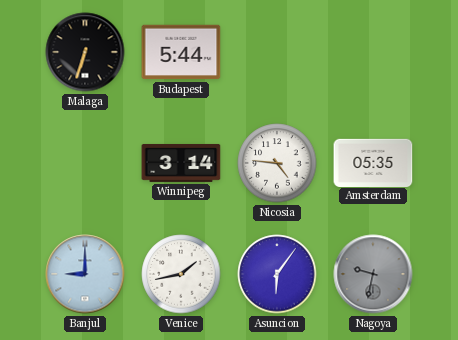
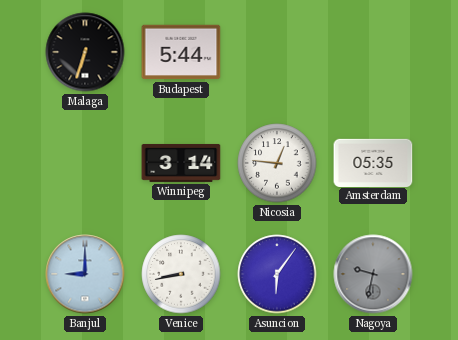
Nicosia: 4:46 -> 12:46 (277, 163)
Venice: 1:43 -> 8:43 (181, 274)
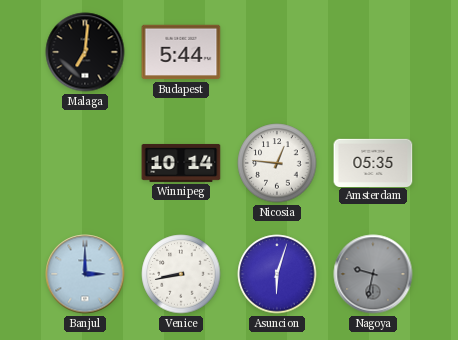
Malaga: 6:33 -> 7:01 (85, 52)
Winnipeg: 3:14 -> 10:14 (181, 163)
Banjul: 9:00 -> 3:00 (85, 274)
Asuncion: 6:06 -> 6:03 (277, 274)
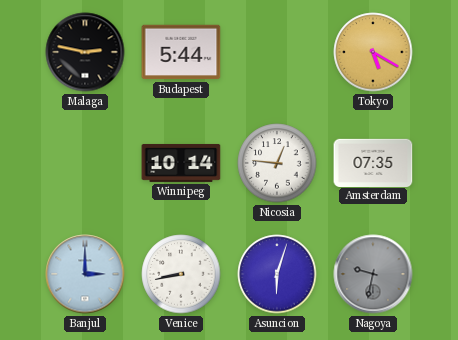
Malaga: 7:01 -> 2:47 (85, 52)
Tokyo: none -> 5:20 (373, 52)
Amsterdam: 05:35 -> 07:35 (373, 162)
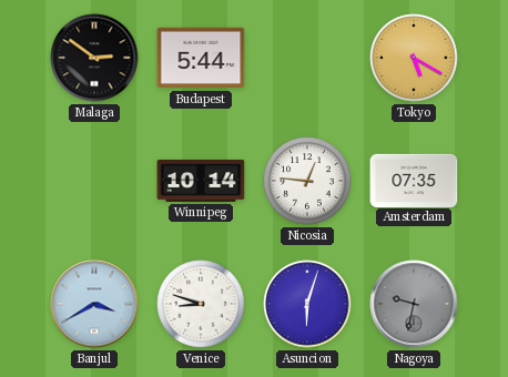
Malaga: 2:47 -> 2:51 (94, 58)
Banjul: 3:00 -> 3:40 (94, 304)
Venice: 8:43 -> 8:48 (201, 304)
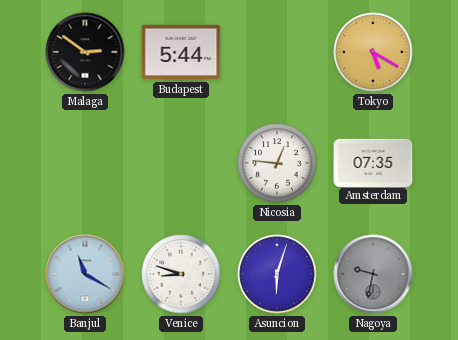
Winnipeg: 10:14 -> none (201, 181)
Banjul: 3:40 -> 11:20 (85, 274)
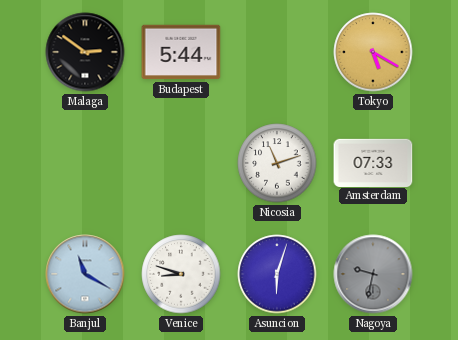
Nicosia: 12:46 -> 11:12 (277, 163)
Amsterdam: 07:35 -> 07:33 (373, 162)
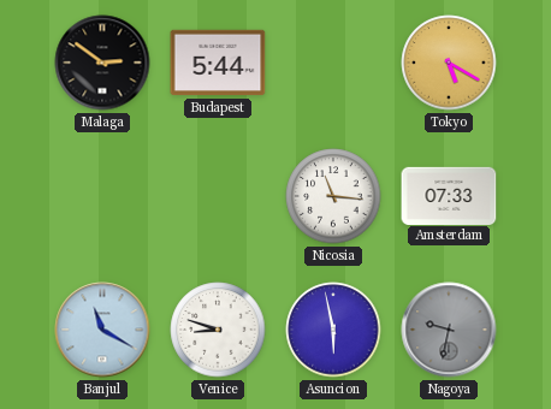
Nicosia: 11:12 -> 11:16 (333, 196)
Asuncion: 6:03 -> 5:58 (333, 330)
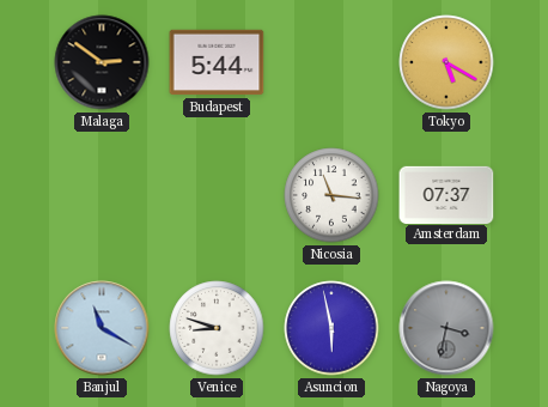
Amsterdam: 07:33 -> 07:37 (446, 194)
Nagoya: 9:32 -> 3:32 (446, 328)
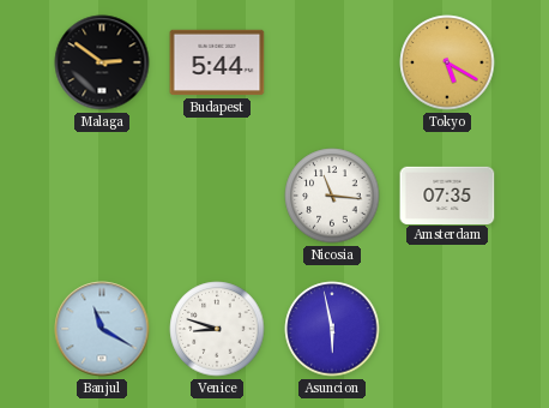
Amsterdam: 07:37 -> 07:35 (447, 194)
Nagoya: 3:32 -> none (446, 328)
